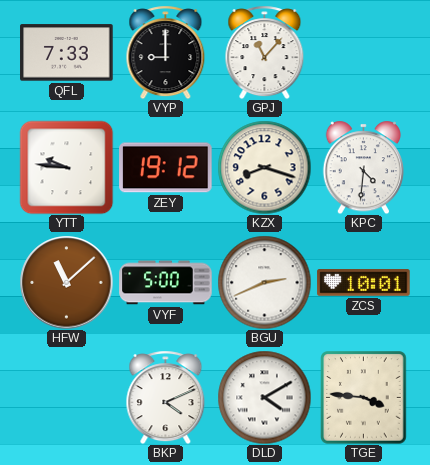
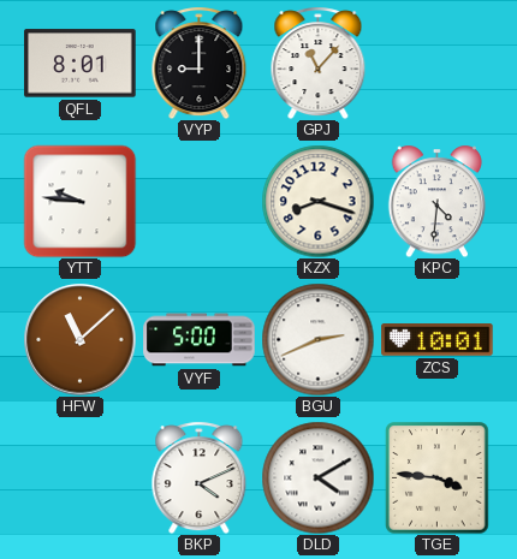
QFL: 7:33 -> 8:01 (81, 64)
ZEY: 19:12 -> none (166, 168)
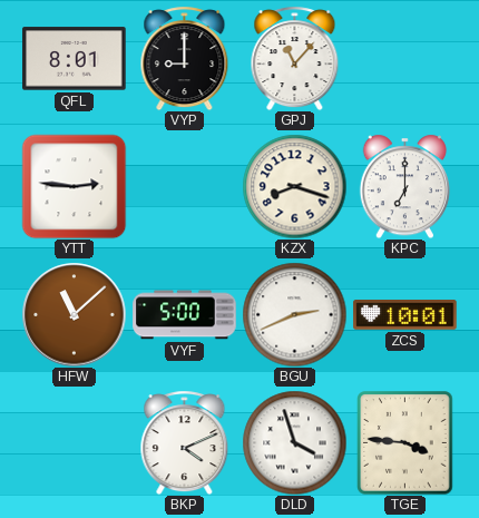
YTT: 9:46 -> 2:46 (74, 186)
KPC: 4:31 -> 7:00 (404, 186)
DLD: 4:10 -> 3:57 (294, 442)
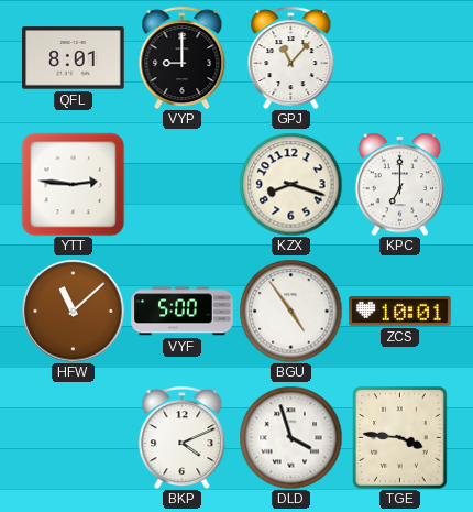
BGU: 2:41 -> 4:54 (290, 311)
